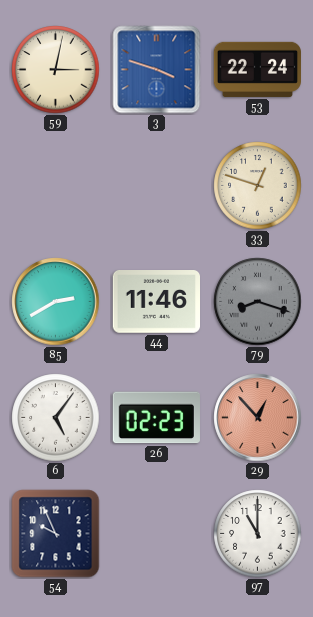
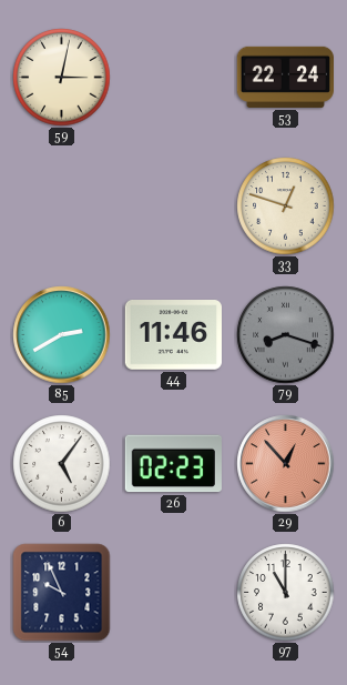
3: 3:48 -> none (157, 70)
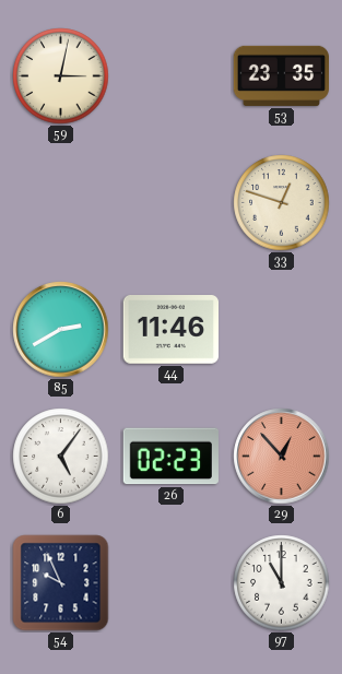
53: 22:24 -> 23:35 (281, 75)
79: 8:18 -> none (286, 335)
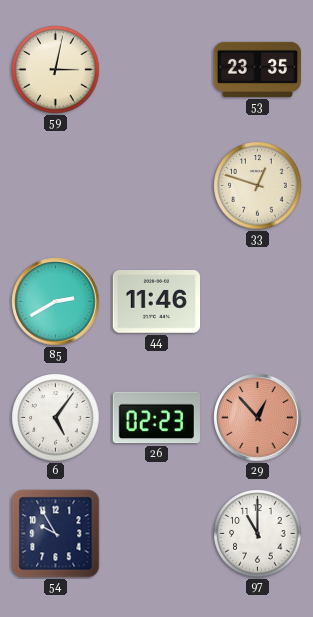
54: 9:56 -> 9:55 (56, 534)
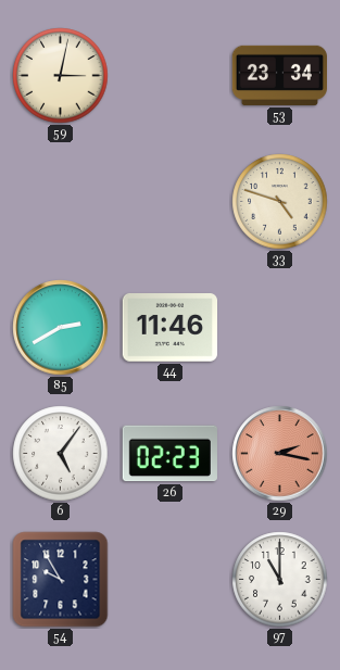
53: 23:35 -> 23:34 (279, 75)
33: 12:48 -> 4:48 (280, 202)
29: 12:53 -> 2:17 (280, 454)
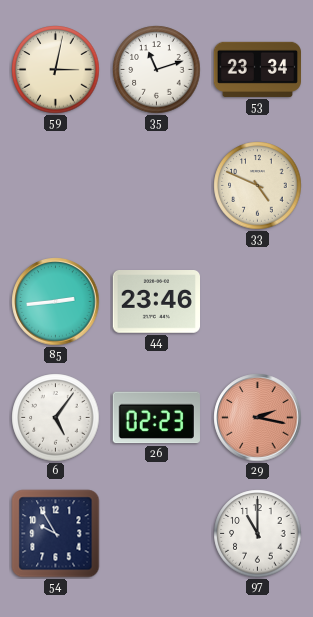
35: none -> 11:12 (157, 70)
33: 4:48 -> 4:49 (258, 186)
85: 2:40 -> 2:44 (56, 302)
44: 11:46 -> 23:46 (156, 302)
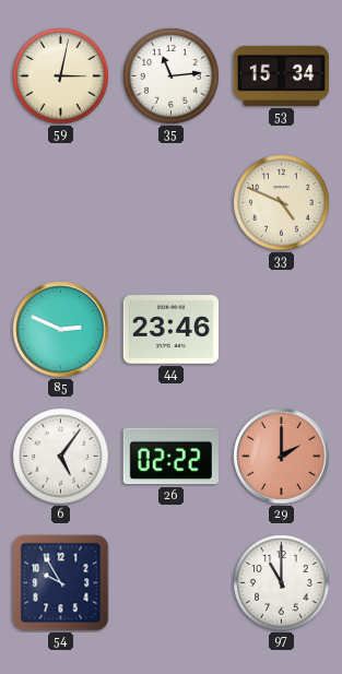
35: 11:12 -> 11:14 (172, 76)
53: 23:34 -> 15:34 (281, 75)
85: 2:44 -> 2:49 (61, 330)
26: 02:23 -> 02:22 (170, 457)
29: 2:17 -> 2:00 (282, 457)
